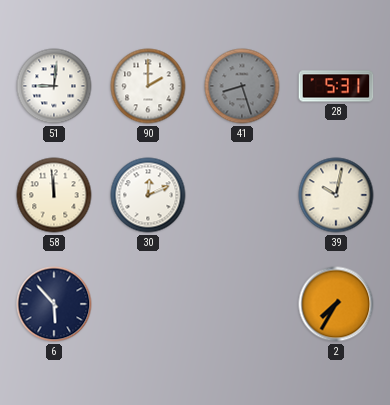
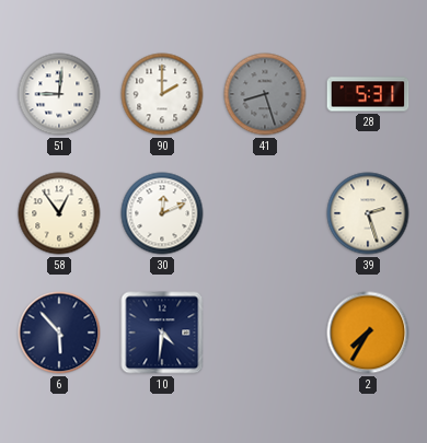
58: 11:59 -> 12:54 (59, 213)
39: 10:02 -> 2:27 (368, 213)
10: none -> 4:31 (162, 333)
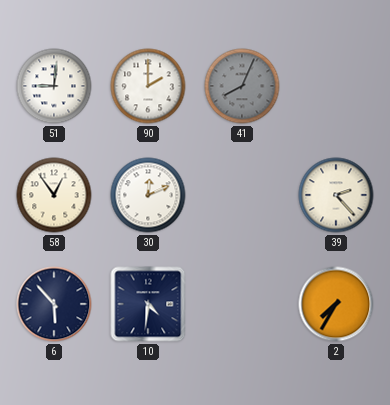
41: 8:27 -> 8:04 (242, 86)
28: 5:31 -> none (368, 94)
39: 2:27 -> 2:23 (336, 195)
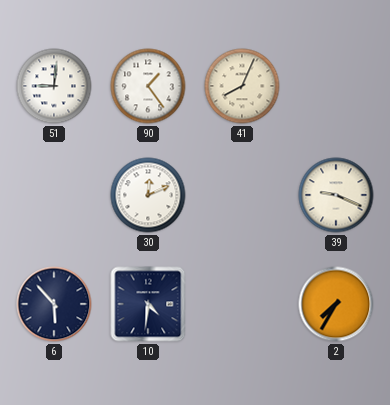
90: 2:00 -> 1:24 (148, 86)
41 dial: grey -> cream (242, 86)
58: 12:54 -> none (54, 195)
39: 2:23 -> 9:19 (336, 195)
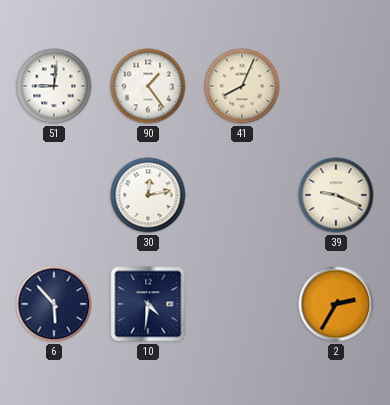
30: 12:11 -> 12:13 (148, 195)
2: 7:35 -> 2:35 (336, 304)
